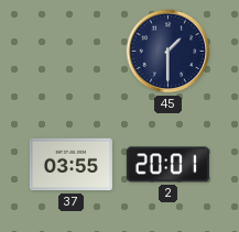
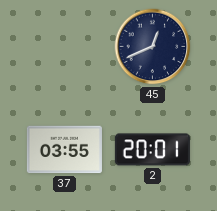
45: 1:30 -> 12:41 (153, 47)
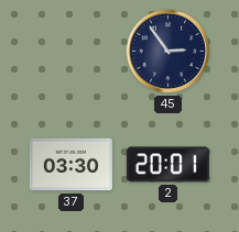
45: 12:41 -> 2:54 (169, 52)
37: 03:55 -> 03:30 (70, 165)
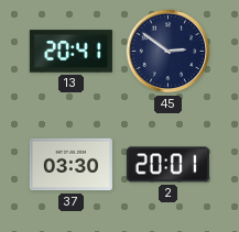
13: none -> 20:41 (70, 52)
45: 2:54 -> 2:51 (169, 52)
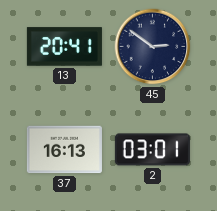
37: 03:30 -> 16:13 (64, 150)
2: 20:01 -> 03:01 (152, 150)
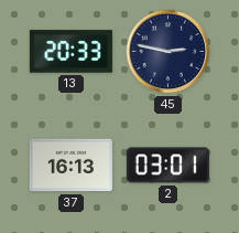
13: 20:41 -> 20:33 (70, 52)
45: 2:51 -> 2:47 (169, 52)
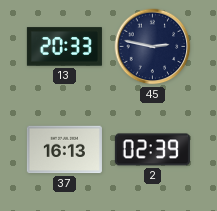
2: 03:01 -> 02:39 (152, 150)
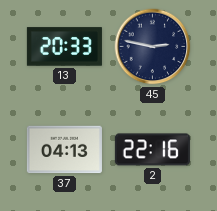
37: 16:13 -> 04:13 (64, 150)
2: 02:39 -> 22:16 (152, 150)
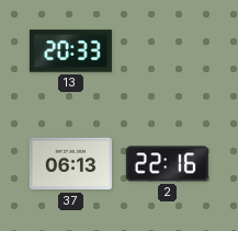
45: 2:47 -> none (153, 47)
37: 04:13 -> 06:13 (70, 164)
